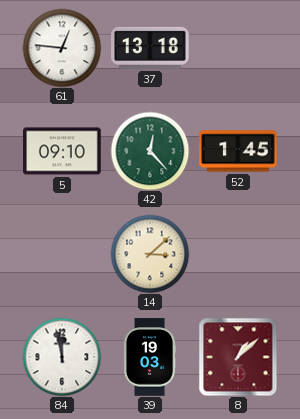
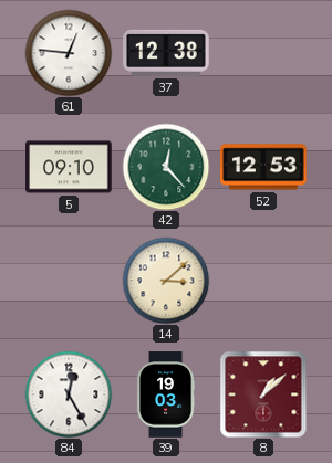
37: 13:18 -> 12:38 (166, 53)
52: 1:45 -> 12:53 (263, 167)
84: 11:58 -> 12:25 (69, 394)
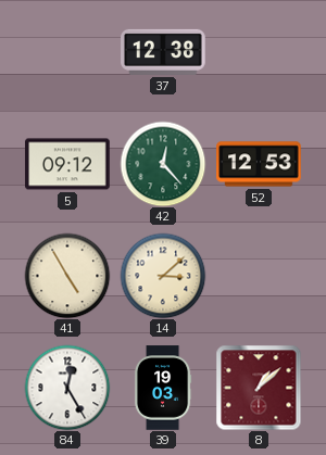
61: 12:46 -> none (69, 53)
5: 09:10 -> 09:12 (67, 164)
41: none -> 4:55 (67, 276)
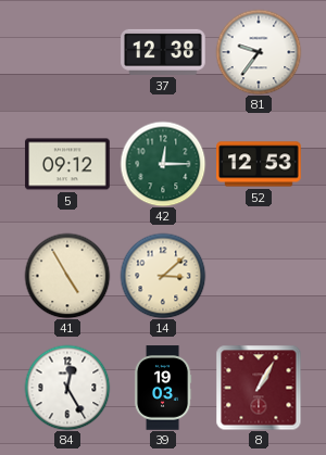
81: none -> 9:36 (259, 52)
42: 12:23 -> 12:15 (163, 164)
8: 1:08 -> 1:05 (259, 388)
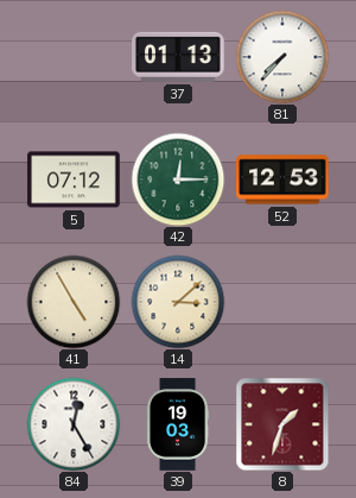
37: 12:38 -> 01:13 (178, 57)
81: 9:36 -> 7:37 (282, 57)
5: 09:12 -> 07:12 (74, 179)
8: 1:05 -> 1:33 (282, 424)
